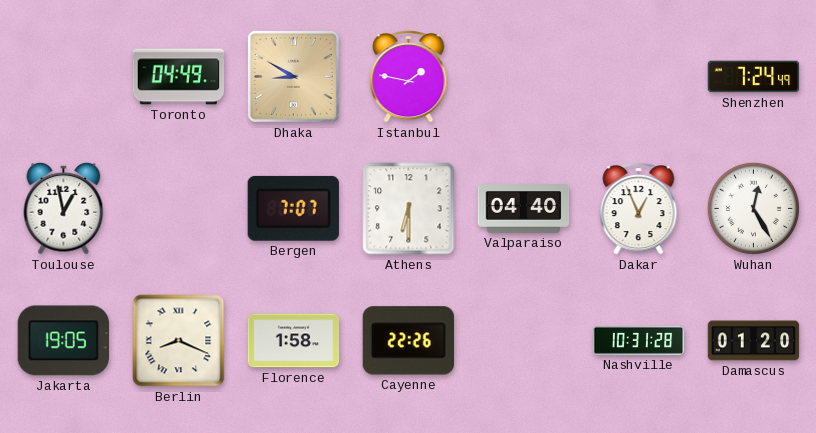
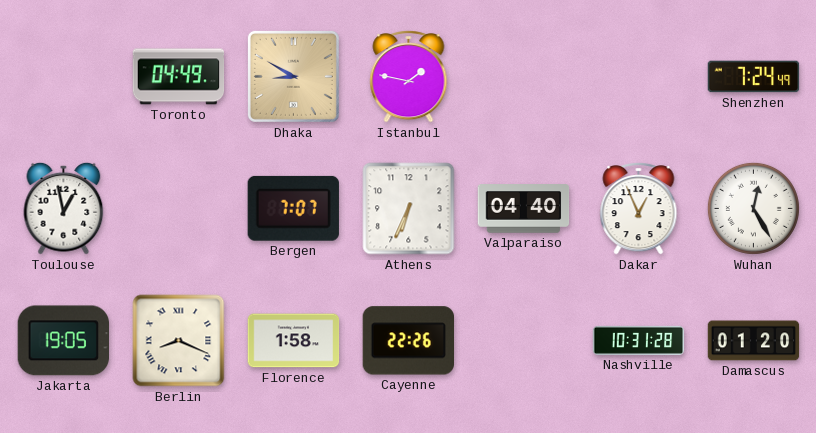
Athens: 6:30 -> 6:34 (409, 209)
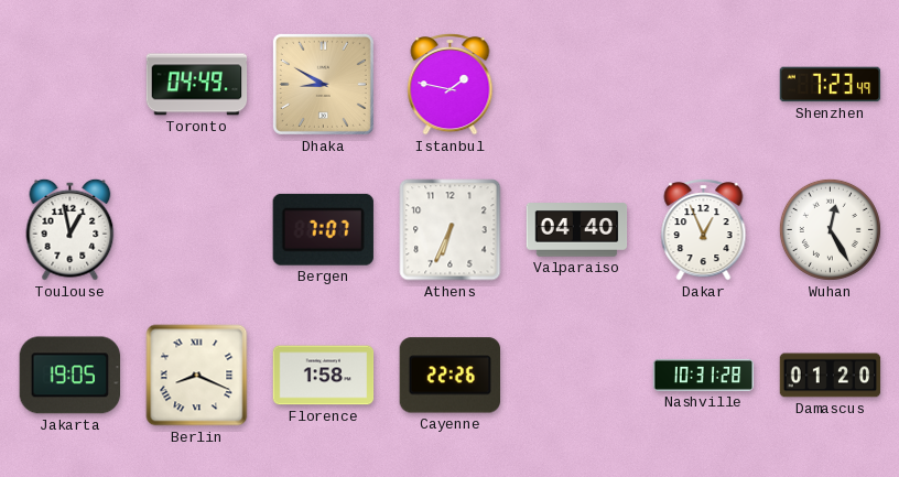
Shenzhen: 7:24 -> 7:23 (831, 85)
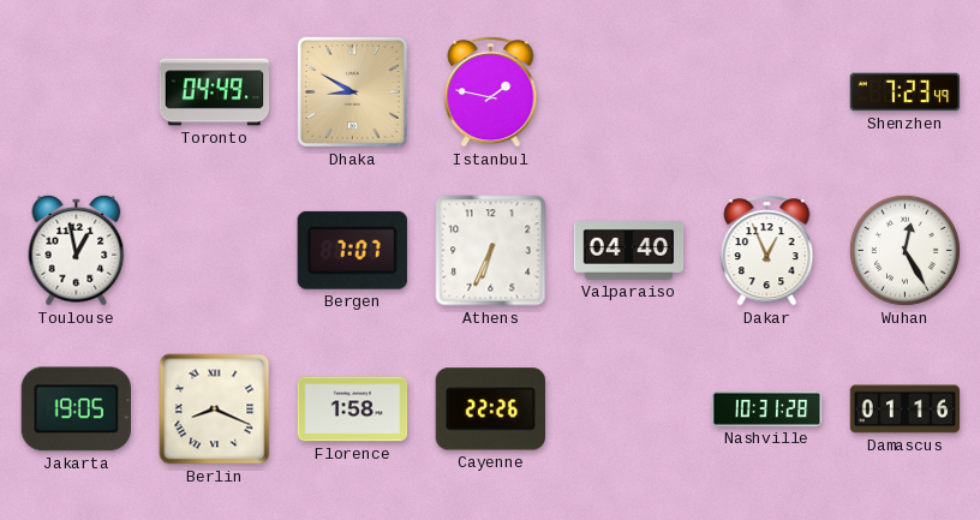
Damascus: 01:20 -> 01:16 (906, 410)
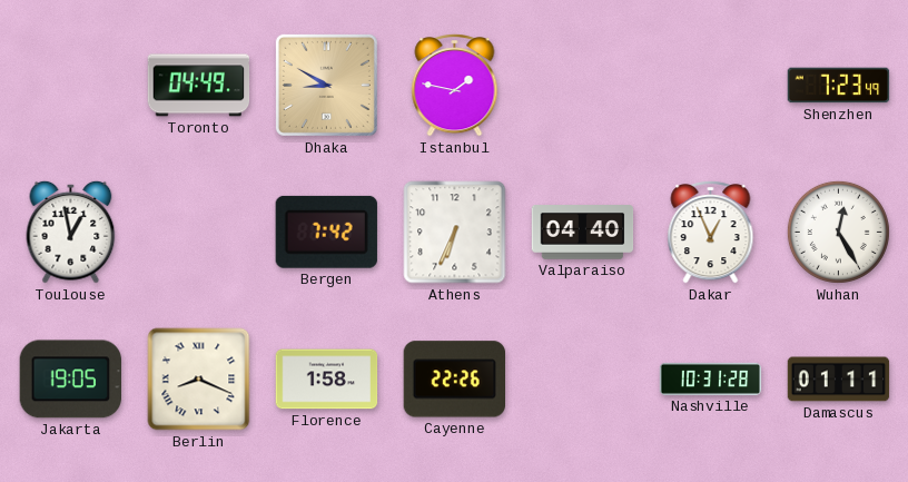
Bergen: 7:07 -> 7:42 (326, 232)
Damascus: 01:16 -> 01:11 (839, 380)
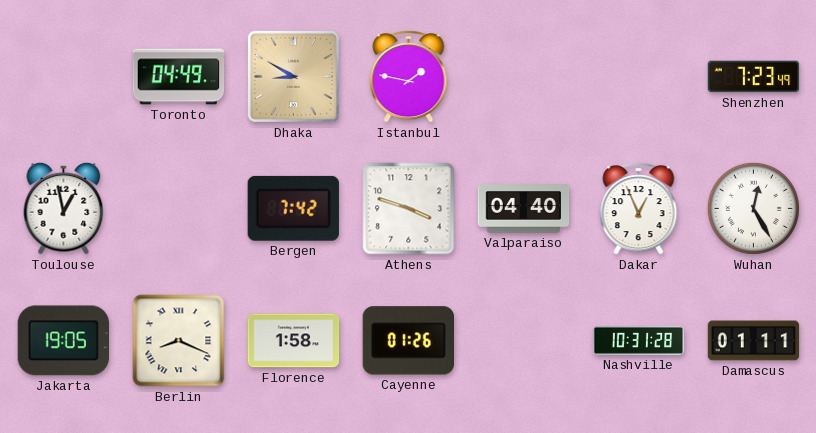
Athens: 6:34 -> 3:48 (409, 209)
Cayenne: 22:26 -> 01:26 (408, 341)
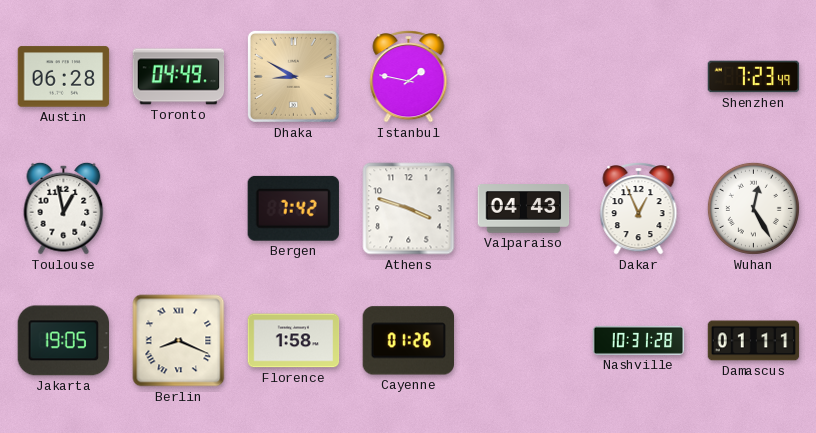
Austin: none -> 06:28 (64, 77)
Valparaiso: 04:40 -> 04:43 (524, 209)
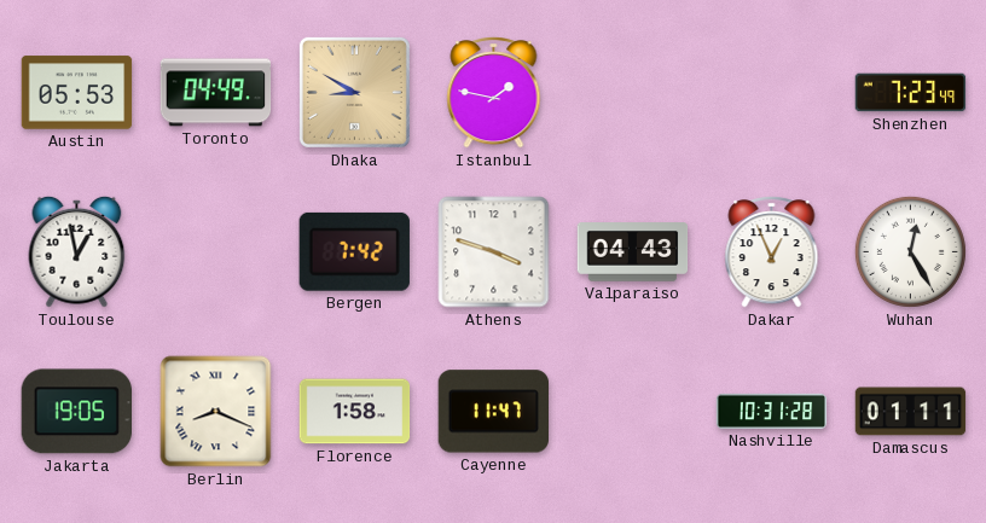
Austin: 06:28 -> 05:53 (77, 93)
Cayenne: 01:26 -> 11:47 (493, 412)
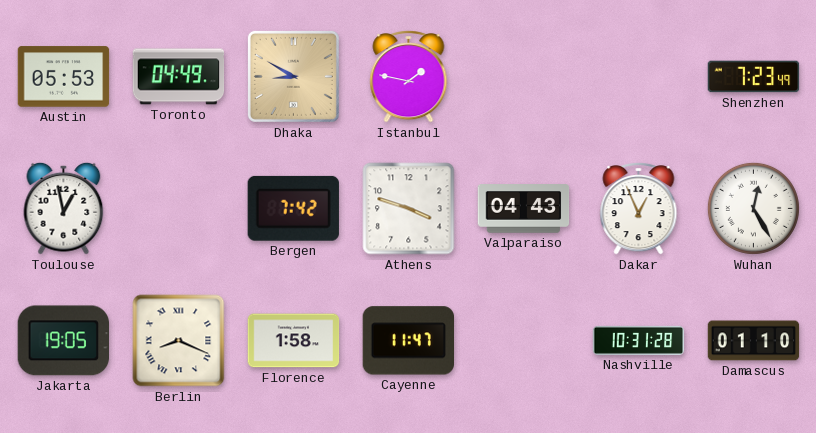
Damascus: 01:11 -> 01:10 (754, 341)
